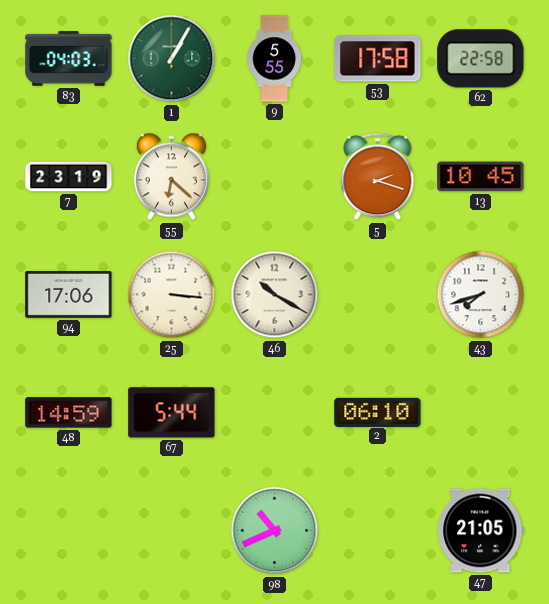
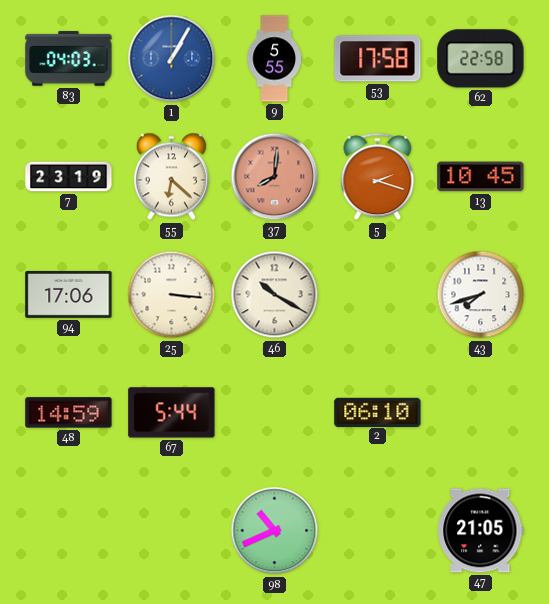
1 dial: green -> blue (172, 59)
37: none -> 8:01 (275, 177)
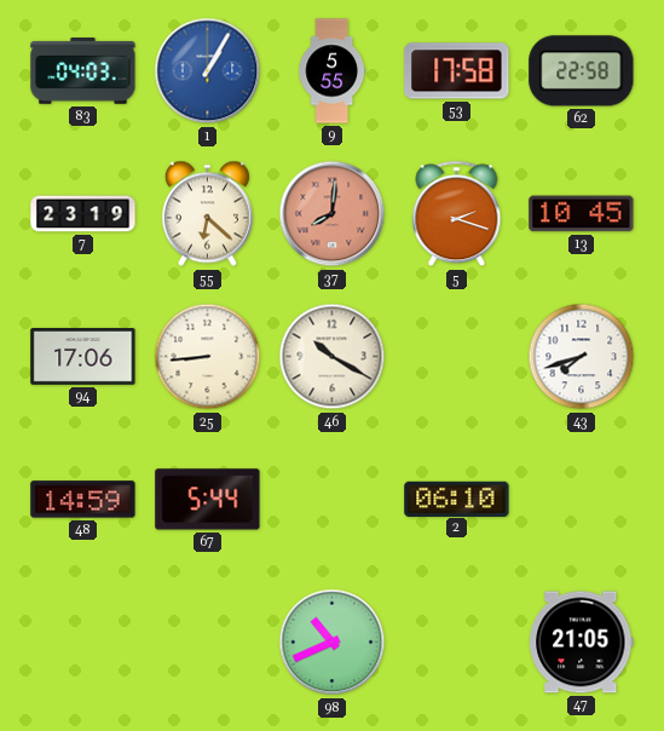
25: 3:16 -> 8:44 (208, 357)
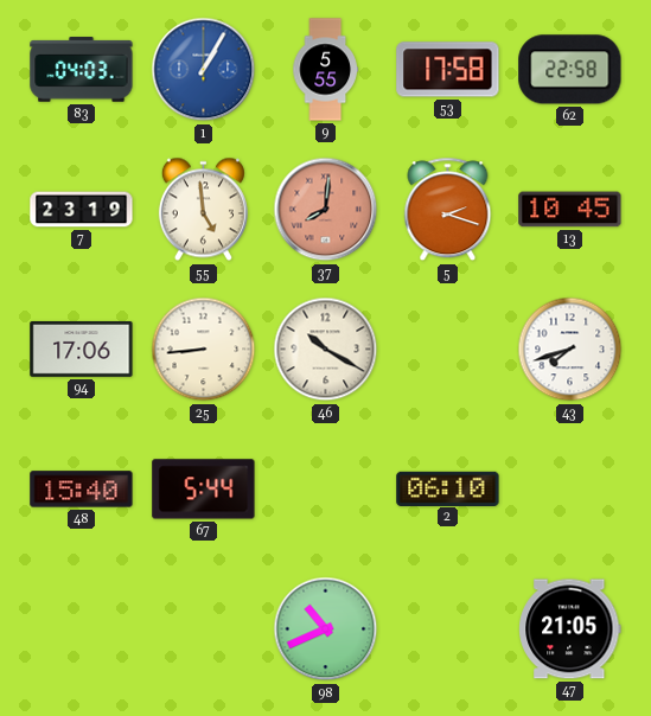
55: 6:22 -> 4:59 (203, 210)
48: 14:59 -> 15:40 (82, 490)
